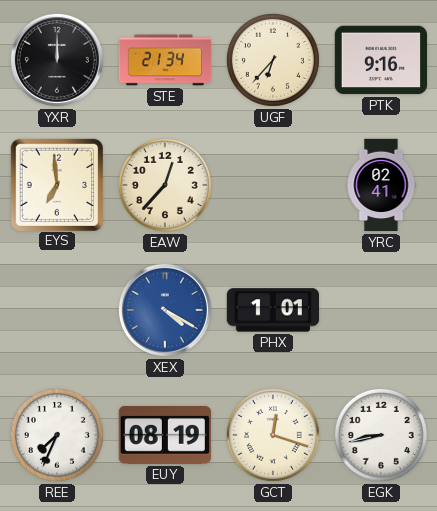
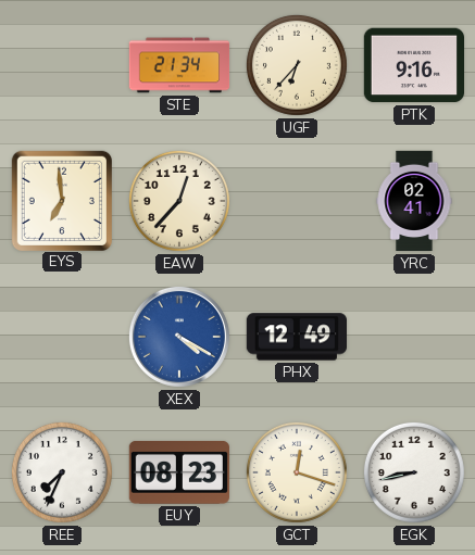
YXR: 12:00 -> none (57, 60)
PHX: 1:01 -> 12:49 (296, 337)
EUY: 08:19 -> 08:23 (179, 472)
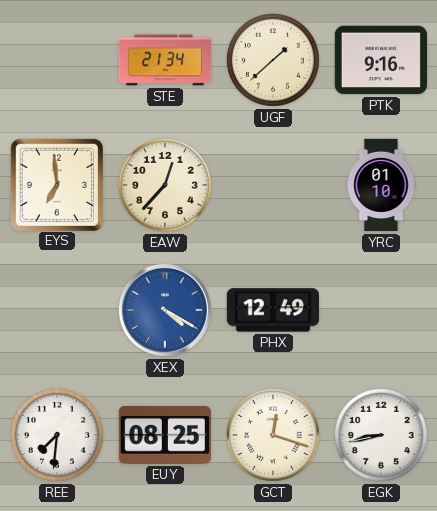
UGF: 6:37 -> 1:38 (273, 60)
YRC: 02:41 -> 01:10 (381, 185)
REE: 7:34 -> 7:31 (57, 435)
EUY: 08:23 -> 08:25 (165, 435)
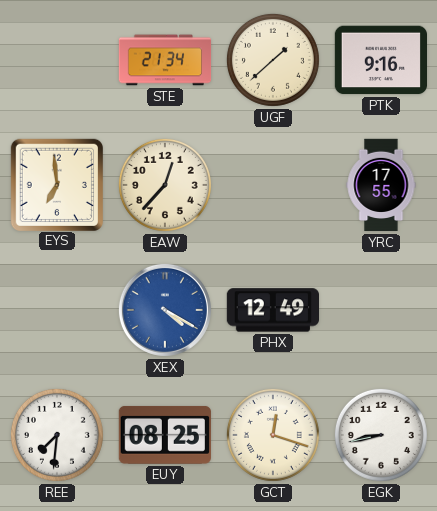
YRC: 01:10 -> 17:55 (381, 185)
